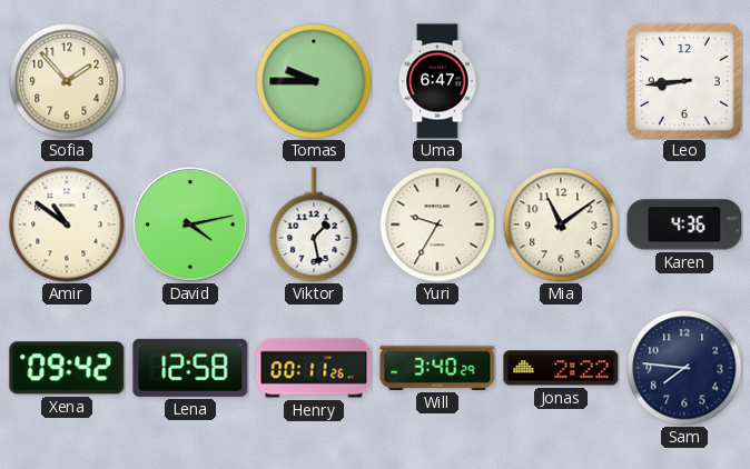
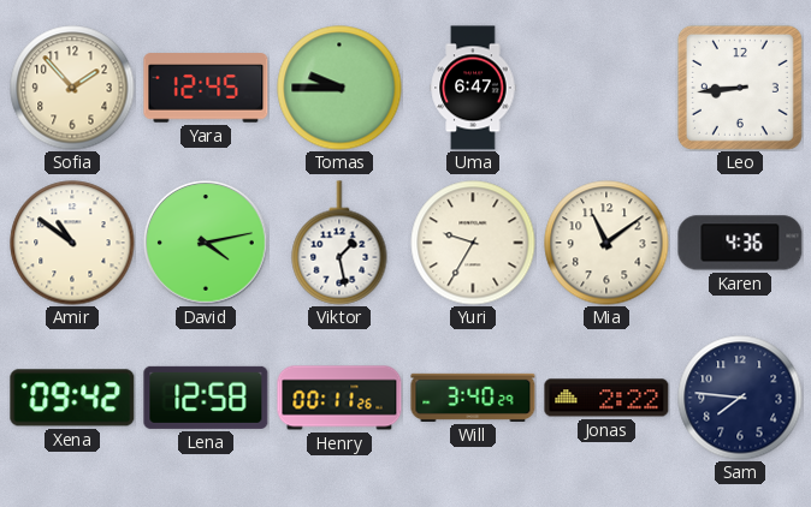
Yara: none -> 12:45 (206, 88)
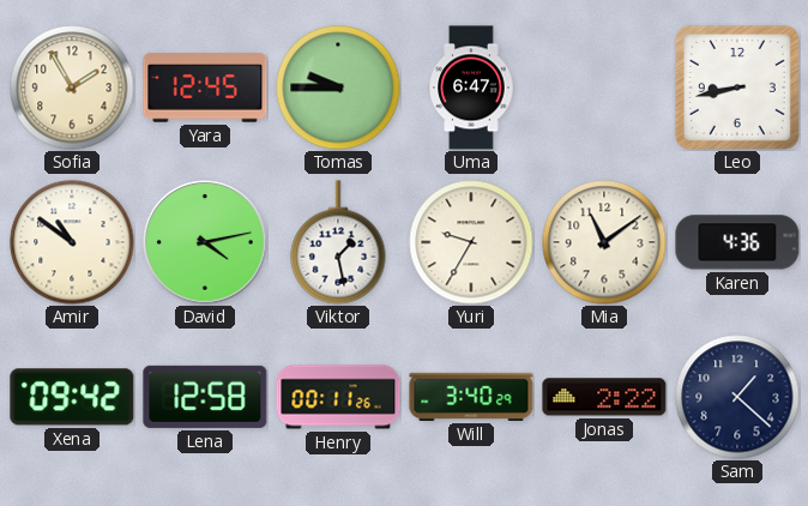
Sofia: 1:53 -> 1:55 (72, 88)
Leo: 8:44 -> 8:43 (737, 88)
Sam: 7:46 -> 1:22 (737, 397)
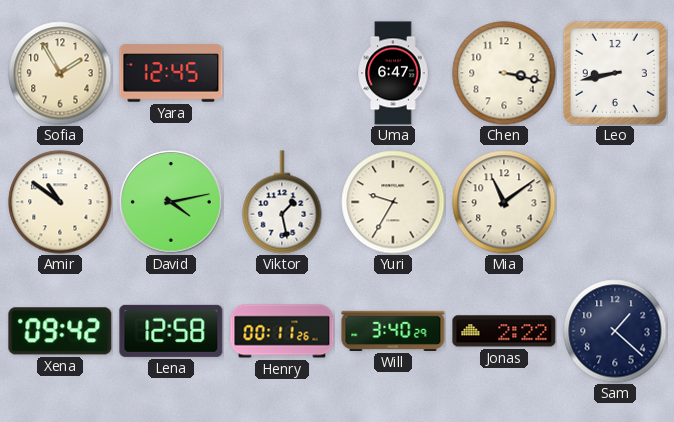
Tomas: 9:45 -> none (338, 88)
Chen: none -> 3:17 (504, 73)
Karen: 4:36 -> none (737, 242)
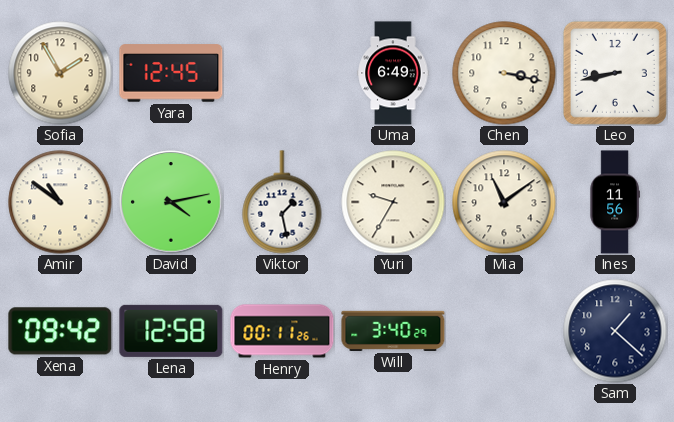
Uma: 6:47 -> 6:49 (393, 73)
Ines: none -> 11:56 (615, 202)
Jonas: 2:22 -> none (504, 331)
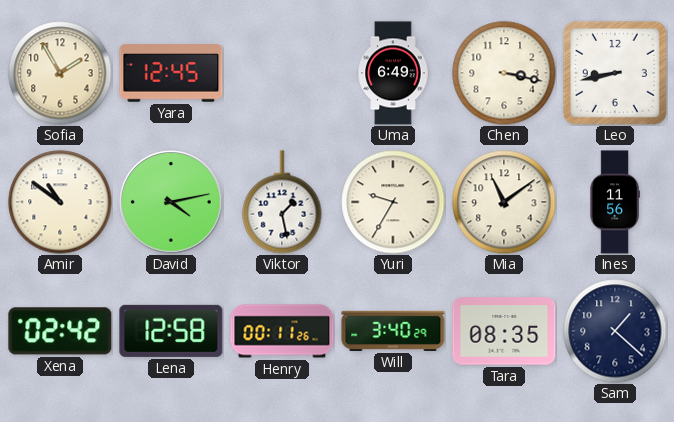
Xena: 09:42 -> 02:42 (60, 331)
Tara: none -> 08:35 (504, 331)
